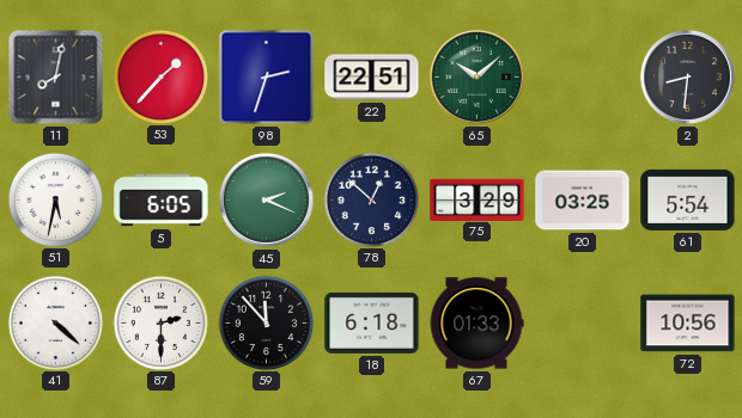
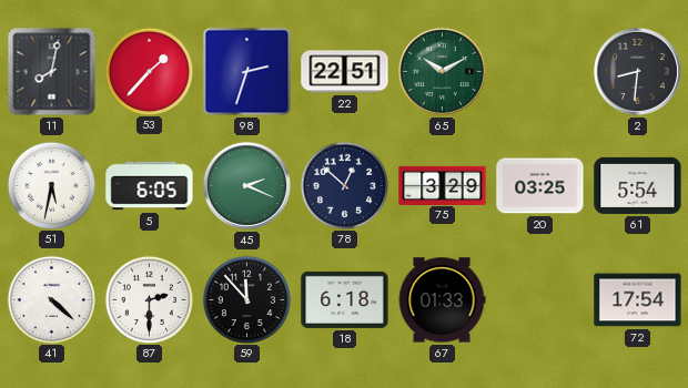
65: 10:08 -> 10:10 (442, 71)
72: 10:56 -> 17:54 (638, 300)
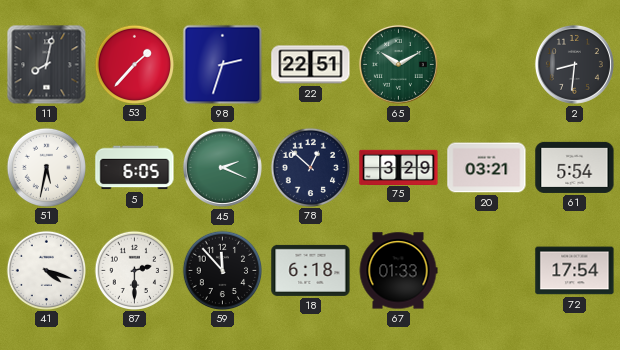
20: 03:25 -> 03:21 (487, 168)
41: 4:22 -> 4:18 (46, 270)
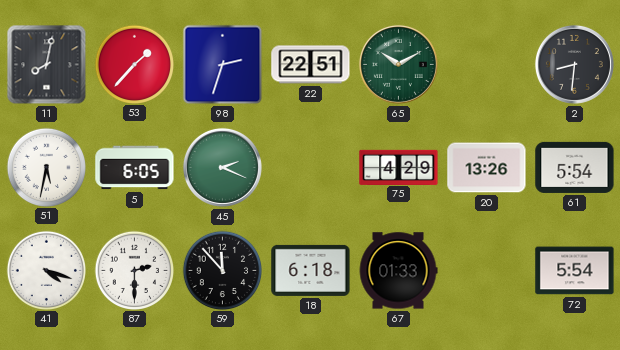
78: 12:52 -> none (310, 167)
75: 3:29 -> 4:29 (399, 167)
20: 03:21 -> 13:26 (487, 168)
72: 17:54 -> 5:54 (575, 271)
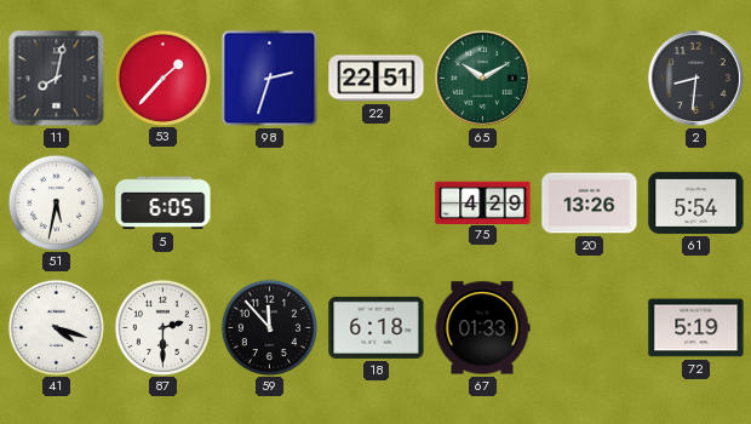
45: 2:19 -> none (222, 167)
72: 5:54 -> 5:19 (696, 328)
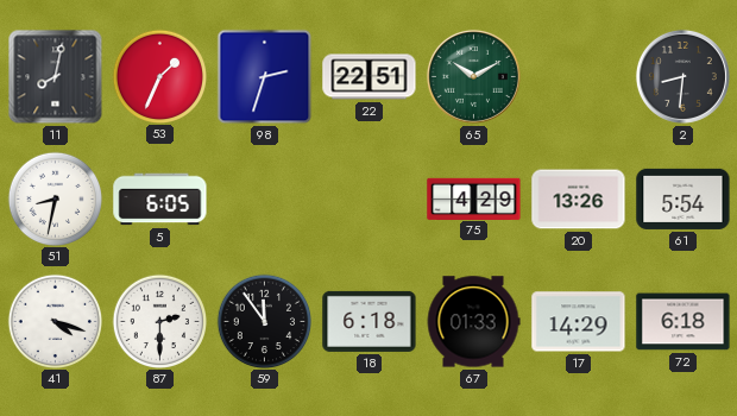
53: 1:37 -> 1:34 (159, 76)
51: 5:32 -> 8:32 (55, 198)
59: 11:53 -> 11:54 (264, 321)
17: none -> 14:29 (579, 322)
72: 5:19 -> 6:18 (684, 322)
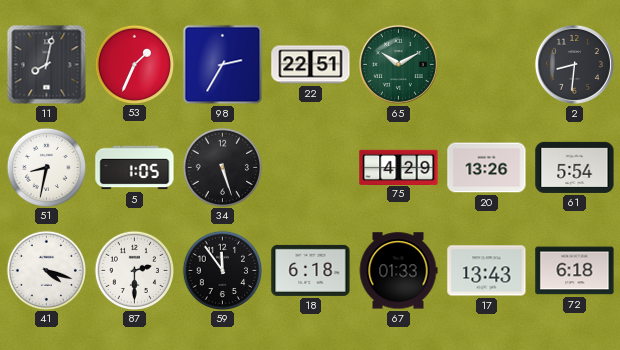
98: 2:33 -> 2:35 (223, 65)
5: 6:05 -> 1:05 (135, 168)
34: none -> 5:27 (222, 167)
17: 14:29 -> 13:43 (487, 271)
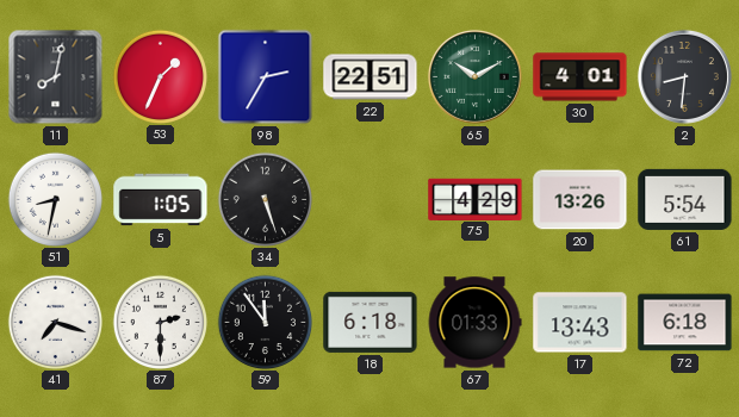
30: none -> 4:01 (580, 77)
41: 4:18 -> 7:18 (55, 322)
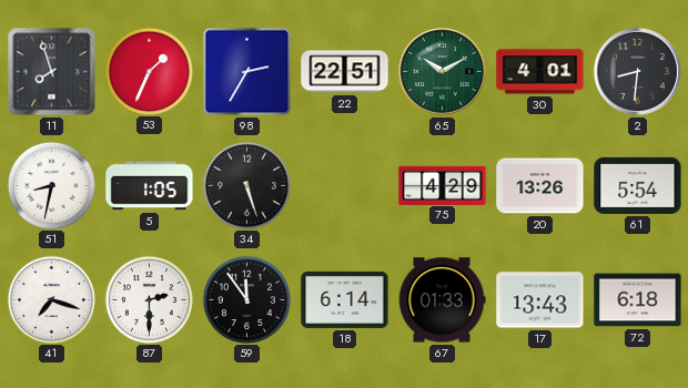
11: 8:02 -> 7:57 (52, 72)
18: 6:18 -> 6:14 (345, 299)
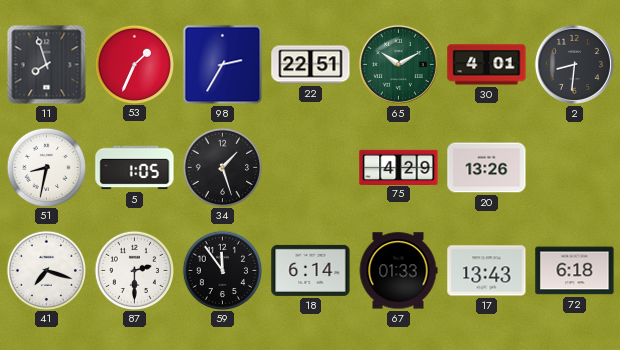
34: 5:27 -> 1:27 (222, 167)
61: 5:54 -> none (638, 185)
